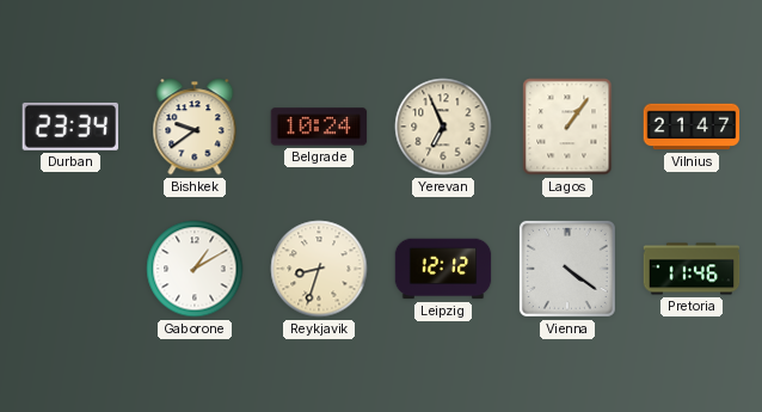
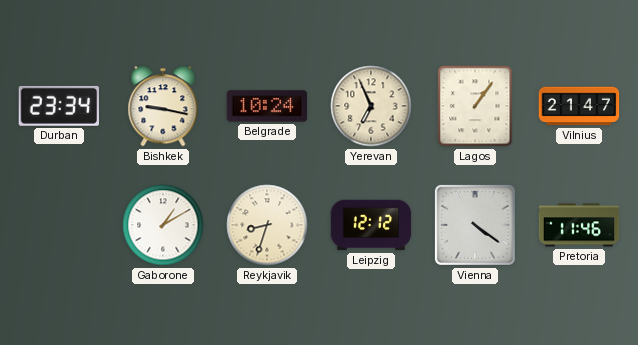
Bishkek: 9:39 -> 9:17 (163, 106)
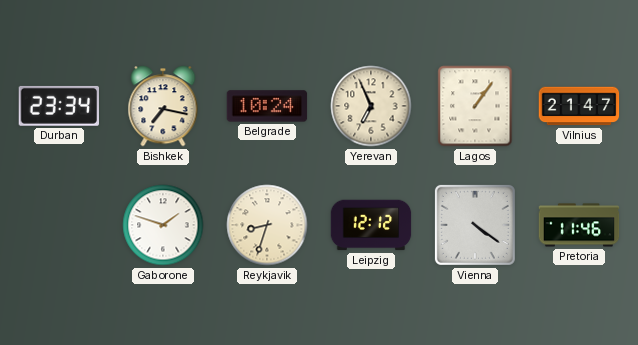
Bishkek: 9:17 -> 7:17 (163, 106)
Gaborone: 1:10 -> 1:48 (163, 225)
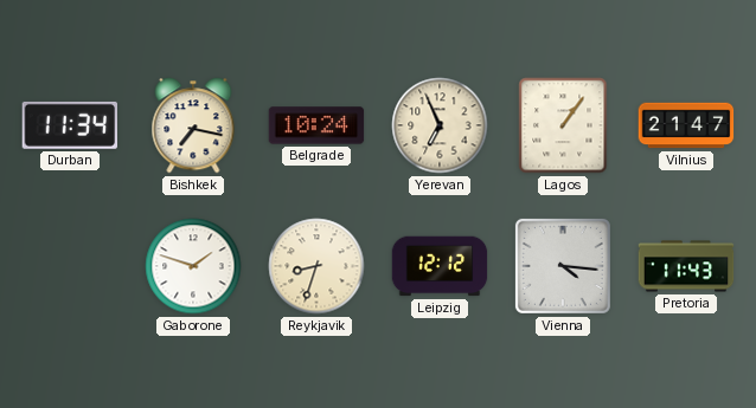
Durban: 23:34 -> 11:34 (70, 125)
Vienna: 4:21 -> 4:16 (563, 266)
Pretoria: 11:46 -> 11:43 (686, 266)
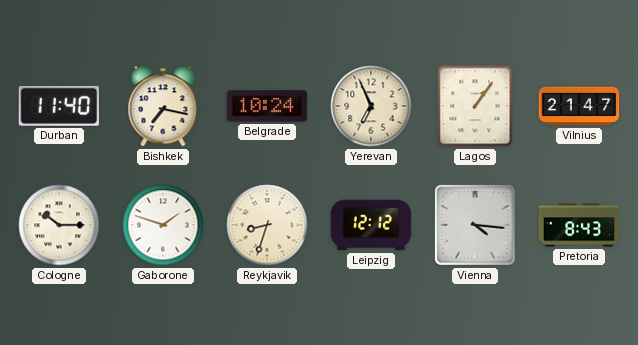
Durban: 11:34 -> 11:40 (59, 106)
Cologne: none -> 10:15 (59, 225)
Pretoria: 11:43 -> 8:43 (579, 225)
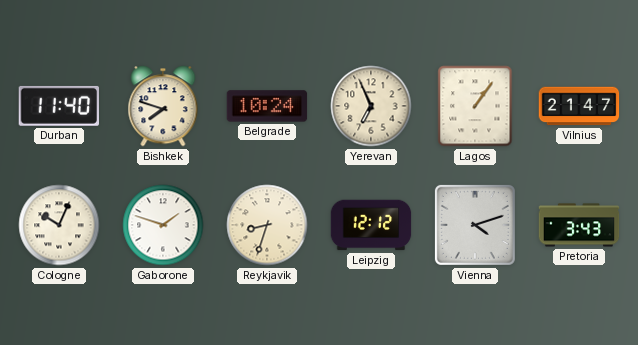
Bishkek: 7:17 -> 7:48 (163, 106)
Cologne: 10:15 -> 10:04 (59, 225)
Vienna: 4:16 -> 4:12 (475, 225)
Pretoria: 8:43 -> 3:43 (579, 225)
